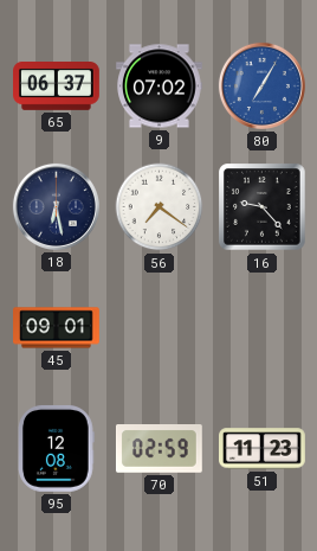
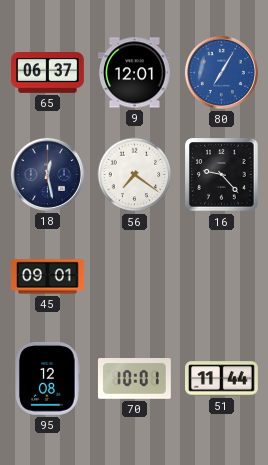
9: 07:02 -> 12:01 (135, 73)
18: 6:28 -> 12:28 (47, 174)
70: 02:59 -> 10:01 (134, 379)
51: 11:23 -> 11:44 (222, 379)
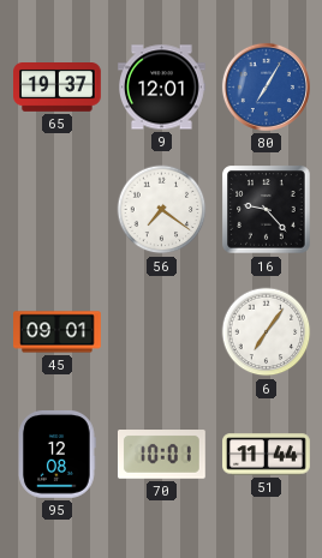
65: 06:37 -> 19:37 (58, 88)
18: 12:28 -> none (47, 174)
6: none -> 7:06 (267, 332)
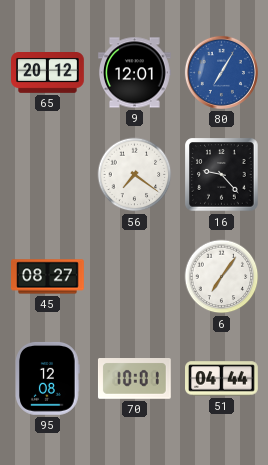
65: 19:37 -> 20:12 (48, 73)
45: 09:01 -> 08:27 (48, 277)
51: 11:44 -> 04:44 (222, 379)
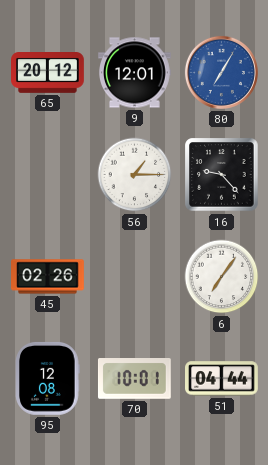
56: 7:21 -> 1:15 (135, 175)
45: 08:27 -> 02:26 (48, 277)
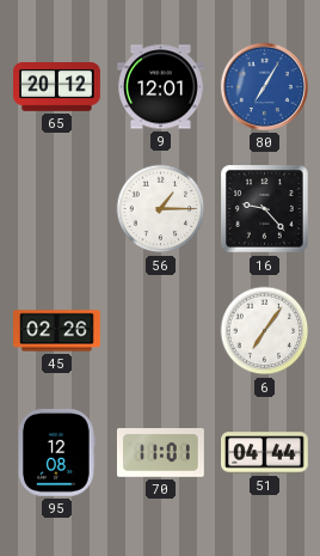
70: 10:01 -> 11:01 (160, 453)
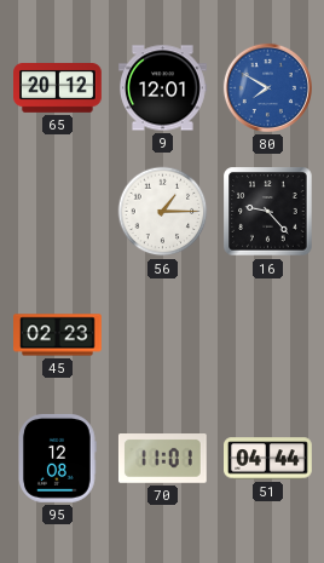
80: 7:05 -> 7:50 (267, 87)
45: 02:26 -> 02:23 (58, 335)
6: 7:06 -> none (265, 331)
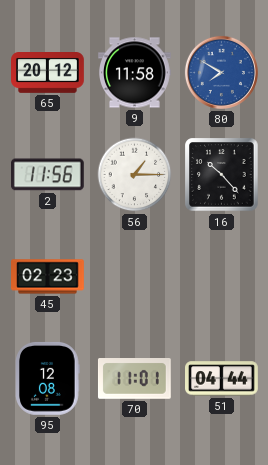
9: 12:01 -> 11:58 (135, 73)
2: none -> 11:56 (47, 175)
16: 9:23 -> 10:23 (222, 175)
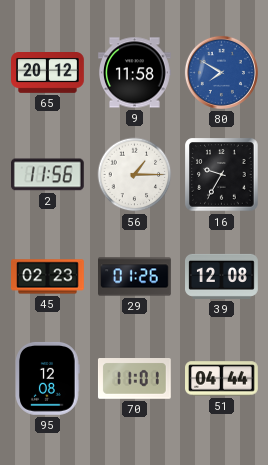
16: 10:23 -> 9:35 (222, 175)
29: none -> 01:26 (135, 277)
39: none -> 12:08 (222, 276)
